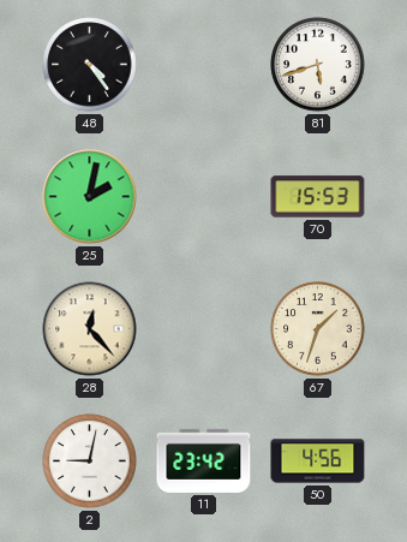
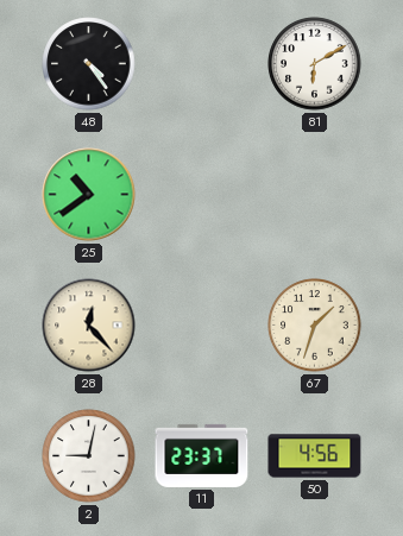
81: 5:42 -> 6:10 (315, 64)
25: 2:02 -> 10:39 (89, 195)
70: 15:53 -> none (318, 197)
11: 23:42 -> 23:37 (202, 455)
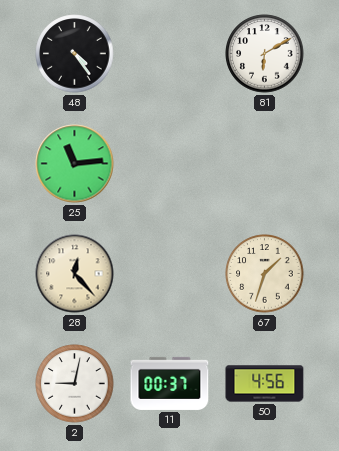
25: 10:39 -> 11:14 (75, 164)
11: 23:37 -> 00:37 (170, 383)
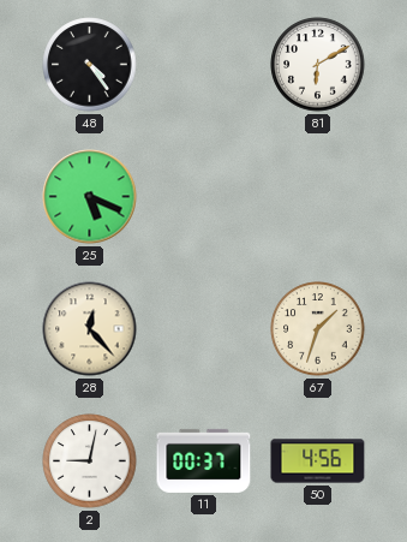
25: 11:14 -> 5:19 (90, 197)
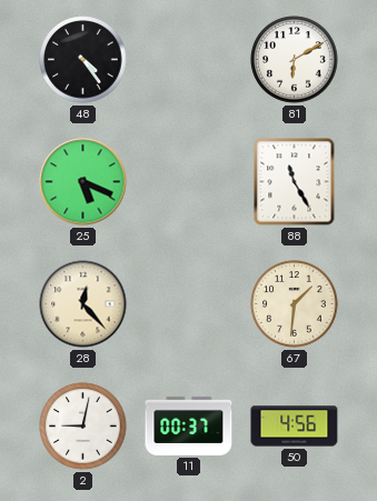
88: none -> 11:25 (295, 182)
67: 1:33 -> 1:31 (295, 304)
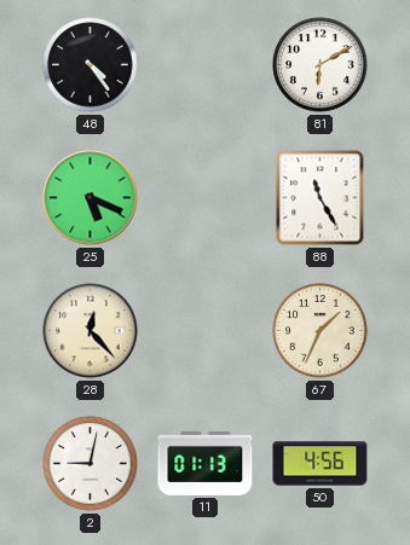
67: 1:31 -> 1:34 (321, 331)
11: 00:37 -> 01:13 (206, 463)
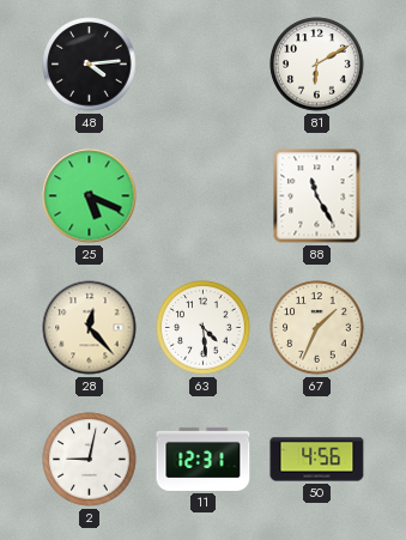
48: 4:24 -> 4:14 (90, 65)
63: none -> 4:29 (204, 328)
11: 01:13 -> 12:31 (204, 459)
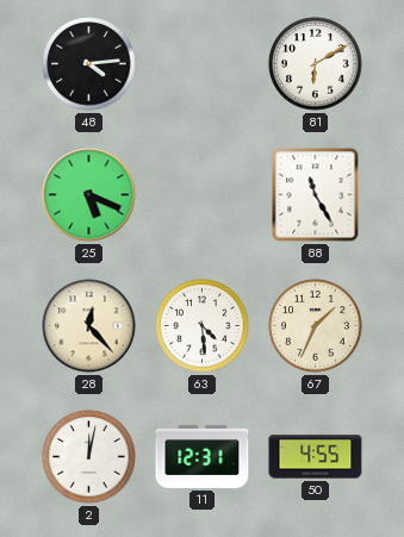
2: 9:02 -> 12:02 (89, 457)
50: 4:56 -> 4:55 (316, 457)
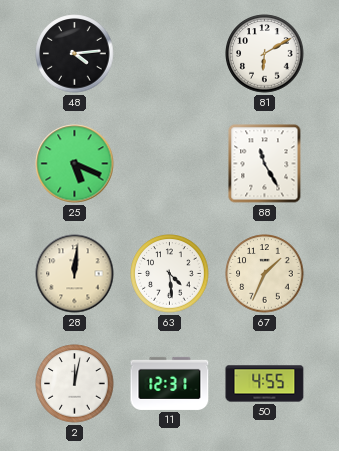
28: 12:23 -> 12:01 (75, 274)
